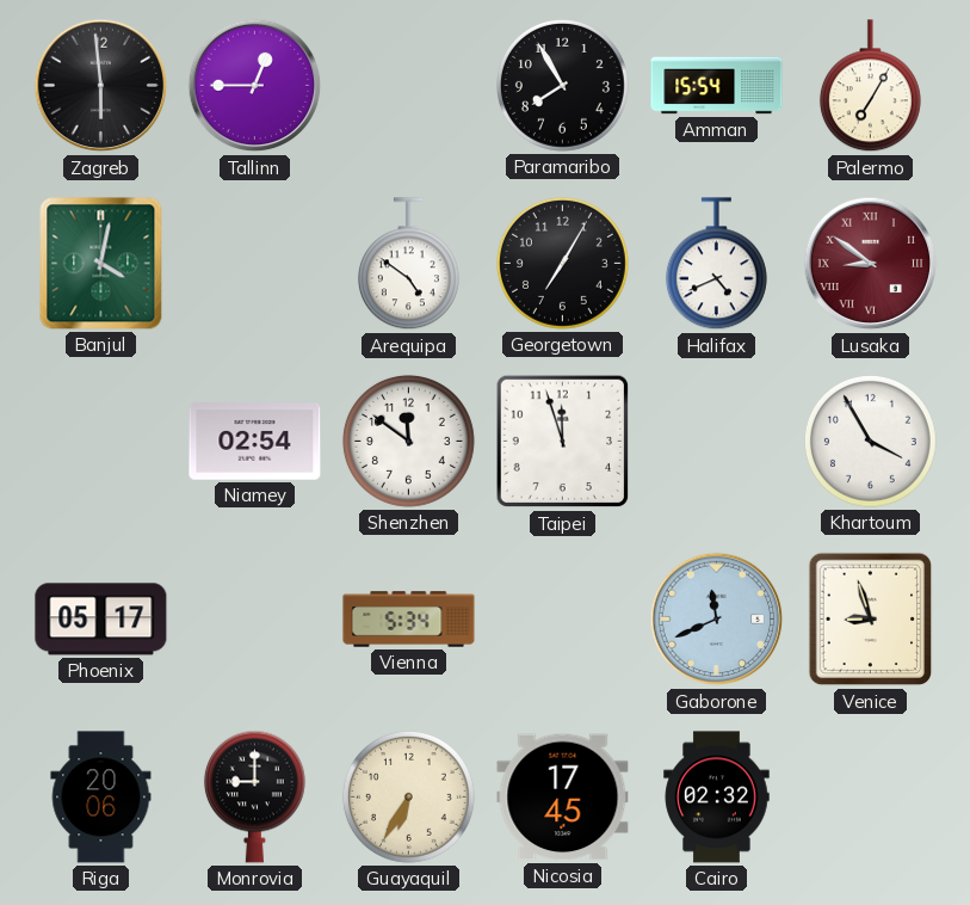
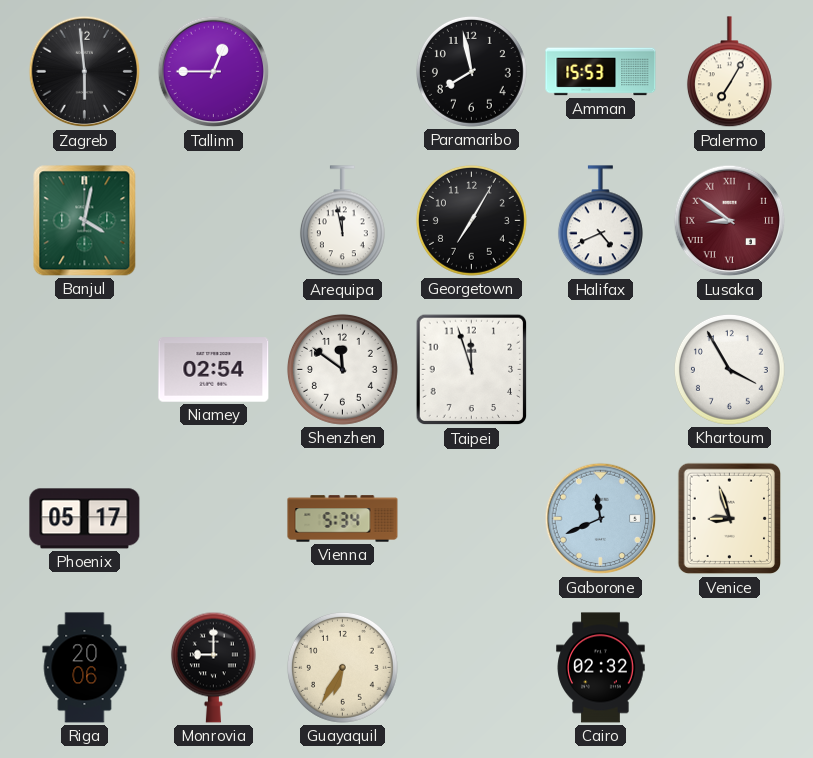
Paramaribo: 7:55 -> 7:58 (471, 71)
Amman: 15:54 -> 15:53 (601, 72)
Arequipa: 4:51 -> 11:58 (342, 221)
Nicosia: 17:45 -> none (563, 798)
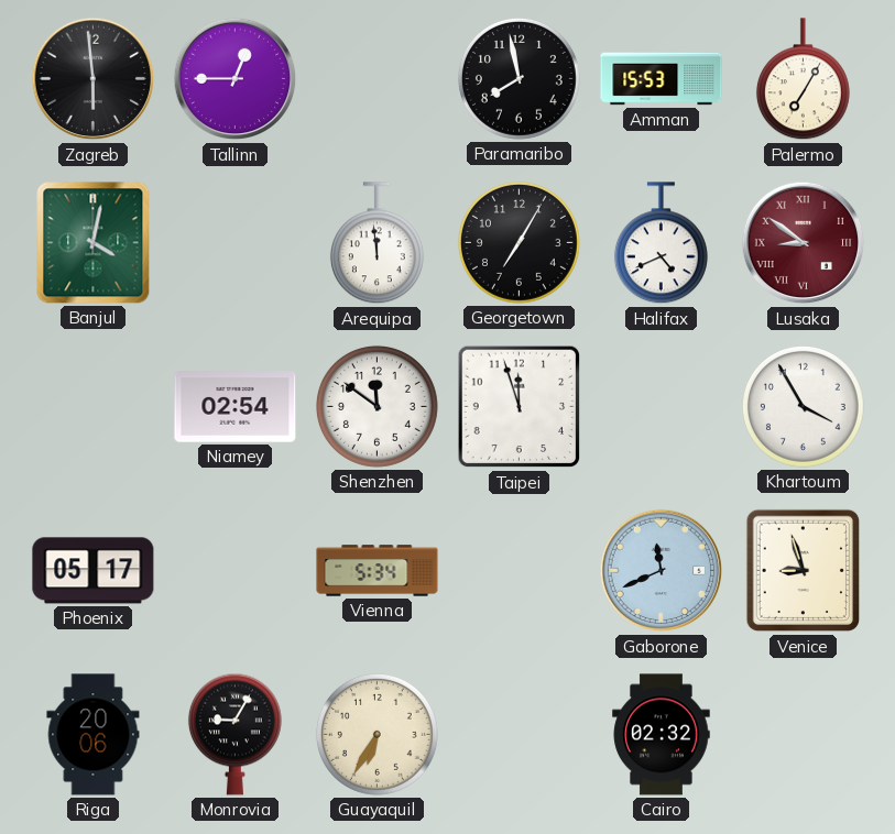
Arequipa: 11:58 -> 11:59 (376, 243)
Monrovia: 9:00 -> 9:05 (234, 734)
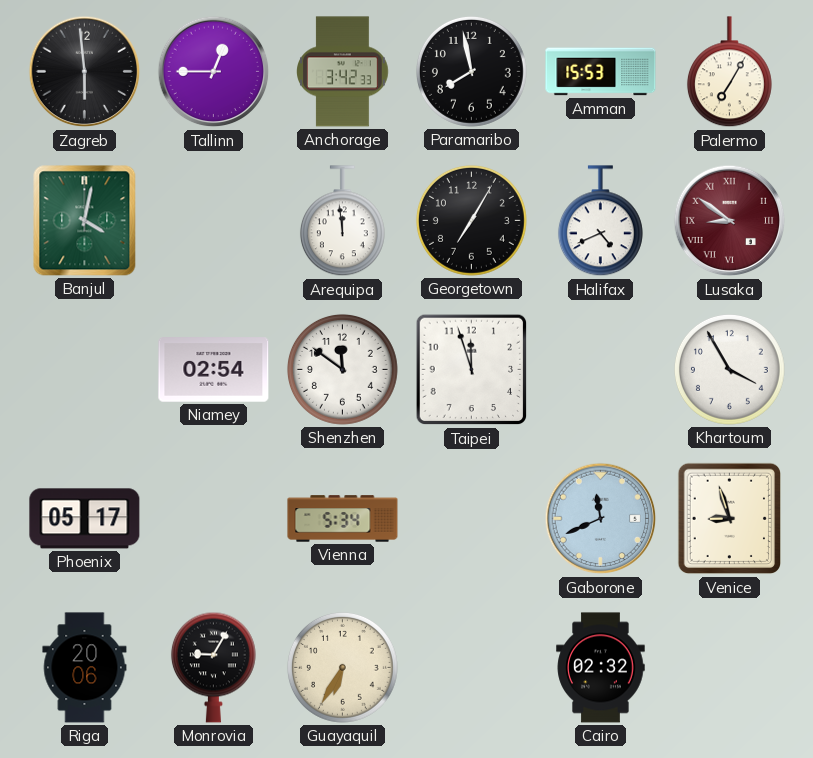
Anchorage: none -> 3:42 (343, 72)
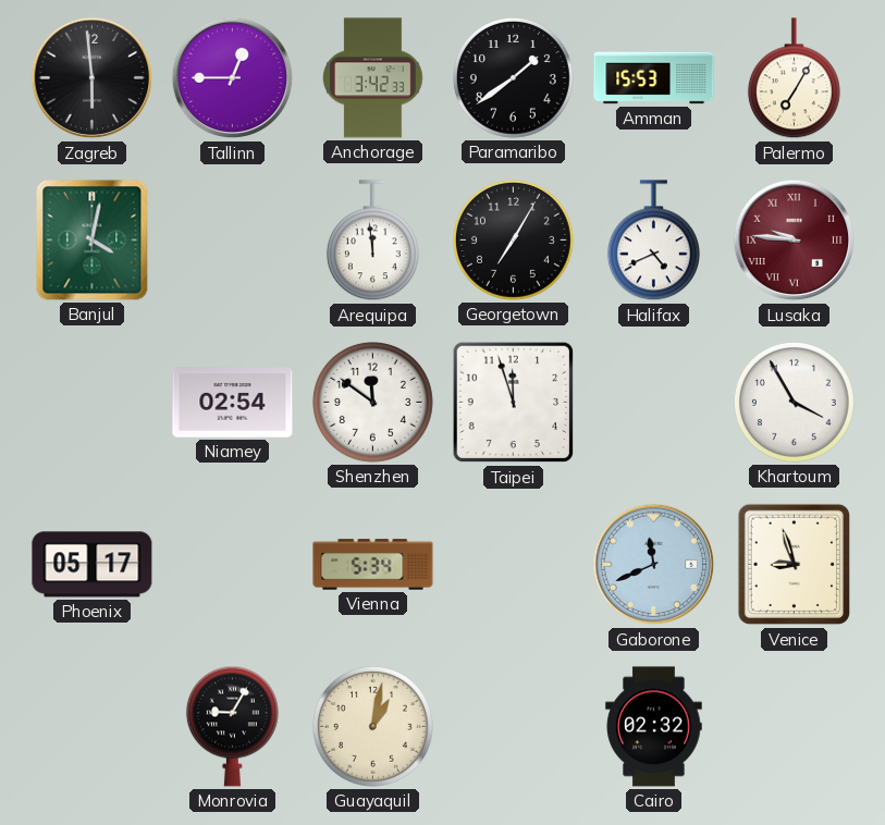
Paramaribo: 7:58 -> 1:39 (513, 77)
Lusaka: 8:51 -> 9:46 (795, 241)
Riga: 20:06 -> none (85, 668)
Guayaquil: 6:35 -> 1:02 (372, 726)
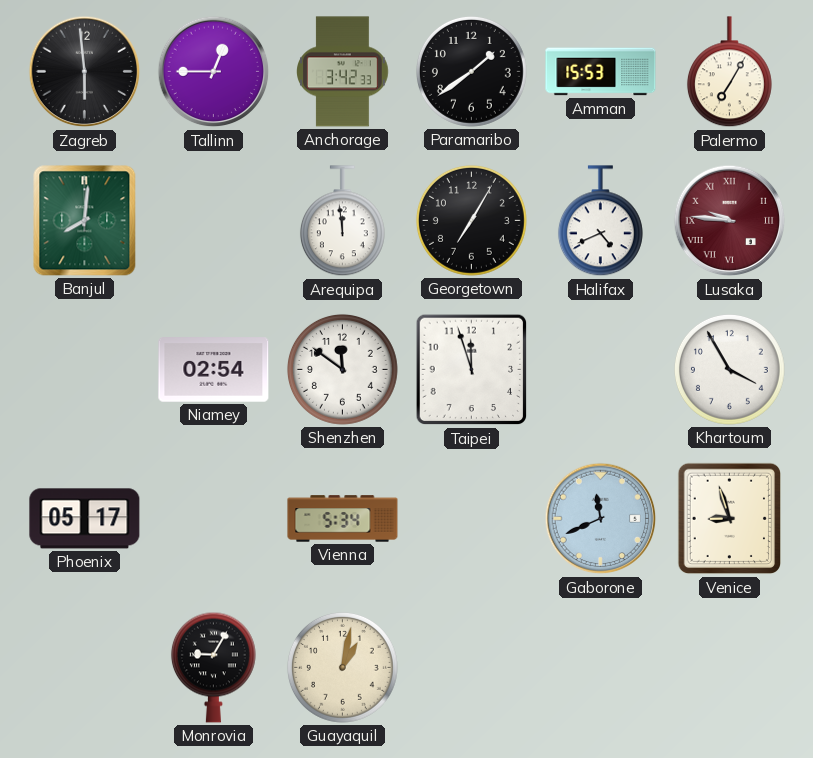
Banjul: 4:02 -> 8:01 (85, 221)
Cairo: 02:32 -> none (654, 727)
